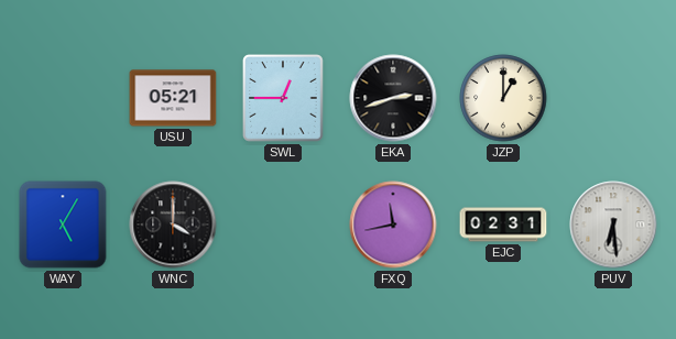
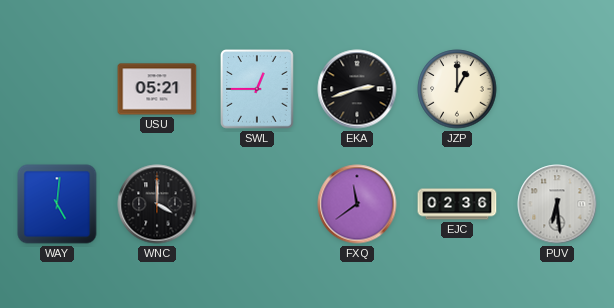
WAY: 5:05 -> 5:01 (57, 204)
FXQ: 11:43 -> 11:39 (357, 204)
EJC: 02:31 -> 02:36 (457, 204)
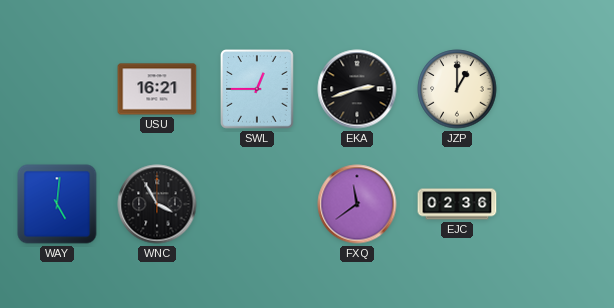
USU: 05:21 -> 16:21 (157, 89)
WNC: 4:00 -> 3:55 (157, 204)
PUV: 6:29 -> none (557, 204)
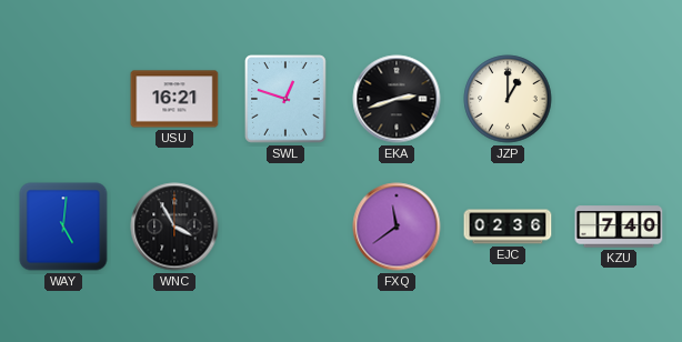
SWL: 12:45 -> 12:48 (287, 99)
KZU: none -> 7:40 (619, 227)
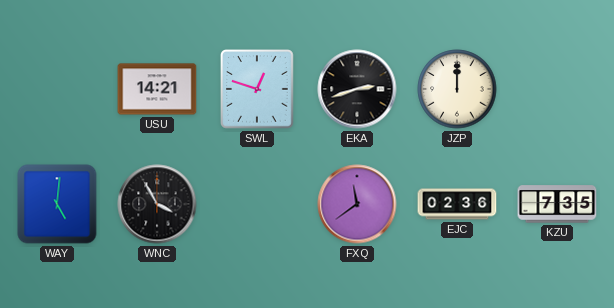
USU: 16:21 -> 14:21 (157, 89)
JZP: 1:00 -> 12:00 (457, 89)
KZU: 7:40 -> 7:35 (557, 204)
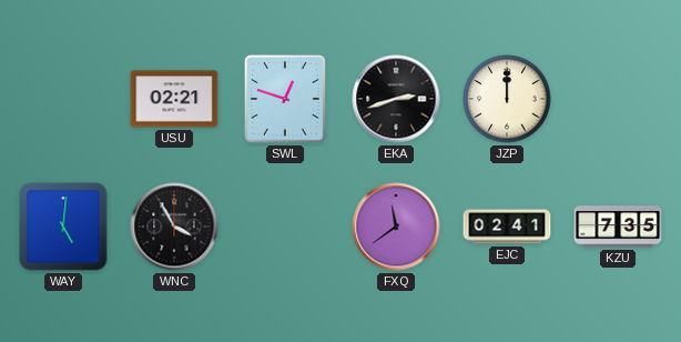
USU: 14:21 -> 02:21 (174, 99)
EJC: 02:36 -> 02:41 (507, 227)
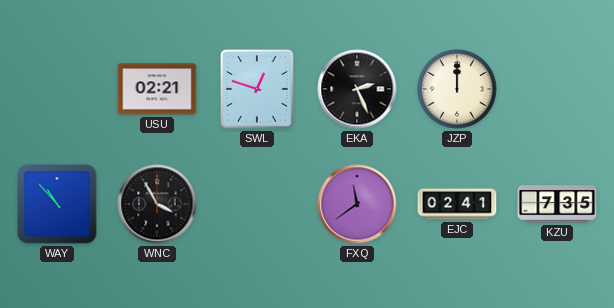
EKA: 2:42 -> 2:26 (357, 89)
WAY: 5:01 -> 10:53 (57, 204)
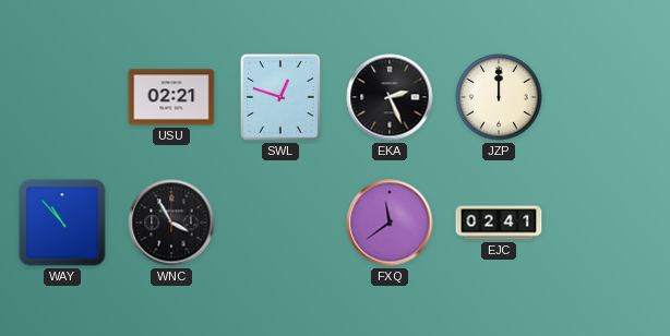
KZU: 7:35 -> none (557, 204)
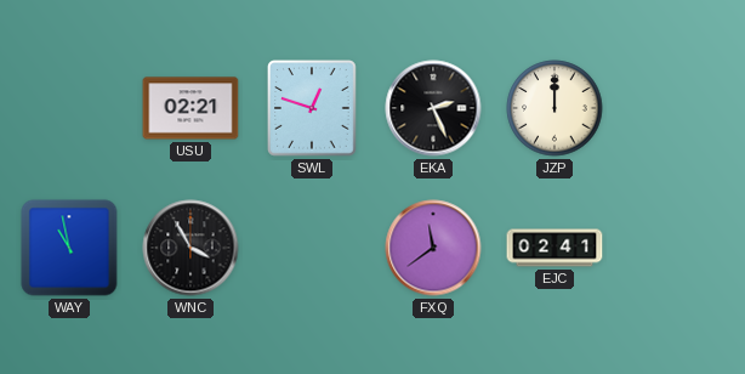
WAY: 10:53 -> 10:58 (69, 248)
